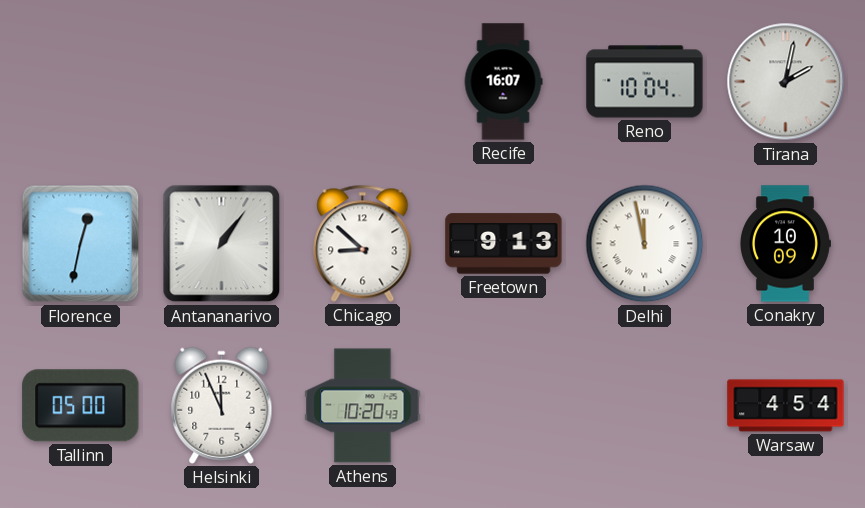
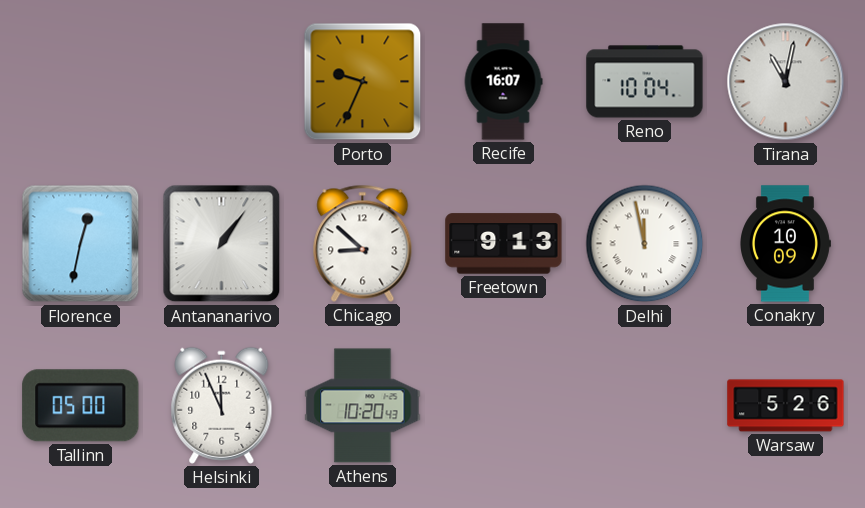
Porto: none -> 9:34 (363, 82)
Tirana: 2:02 -> 11:02 (786, 82)
Warsaw: 4:54 -> 5:26 (786, 406)
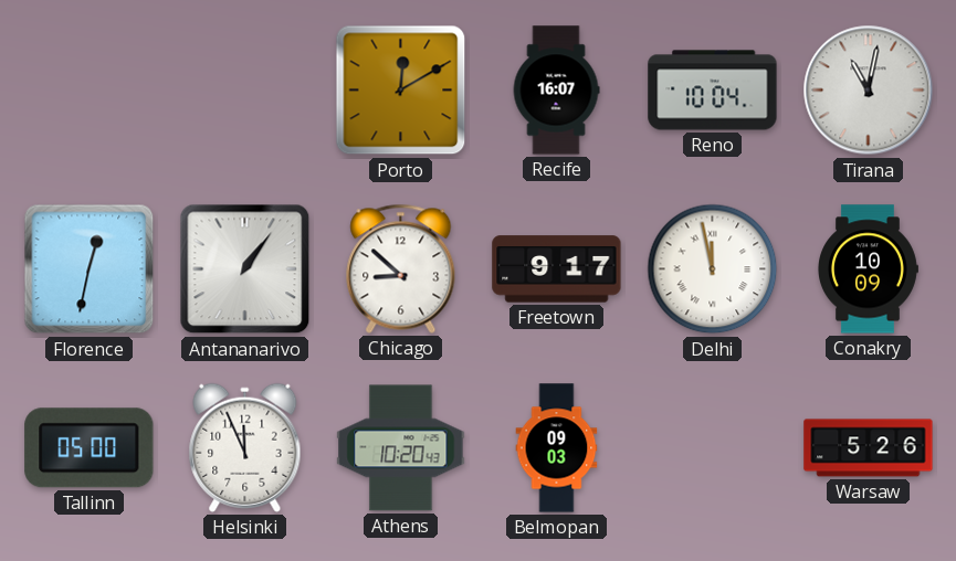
Porto: 9:34 -> 12:10 (401, 91)
Freetown: 9:13 -> 9:17 (557, 269)
Belmopan: none -> 09:03 (557, 448)
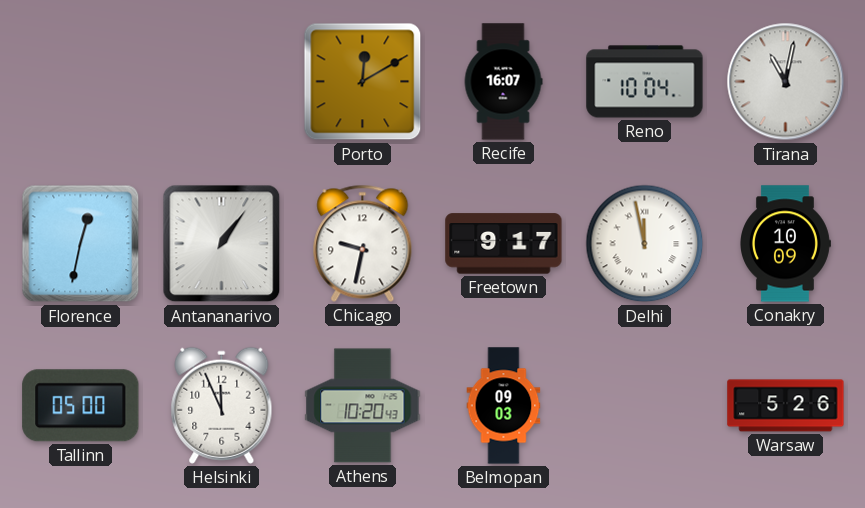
Chicago: 8:52 -> 9:32 (363, 243)
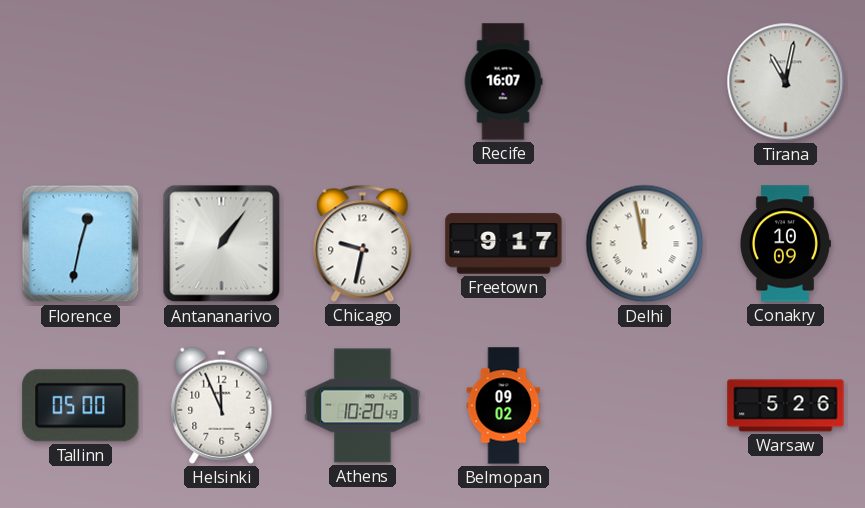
Porto: 12:10 -> none (363, 82)
Reno: 10:04 -> none (645, 82)
Belmopan: 09:03 -> 09:02 (504, 406)
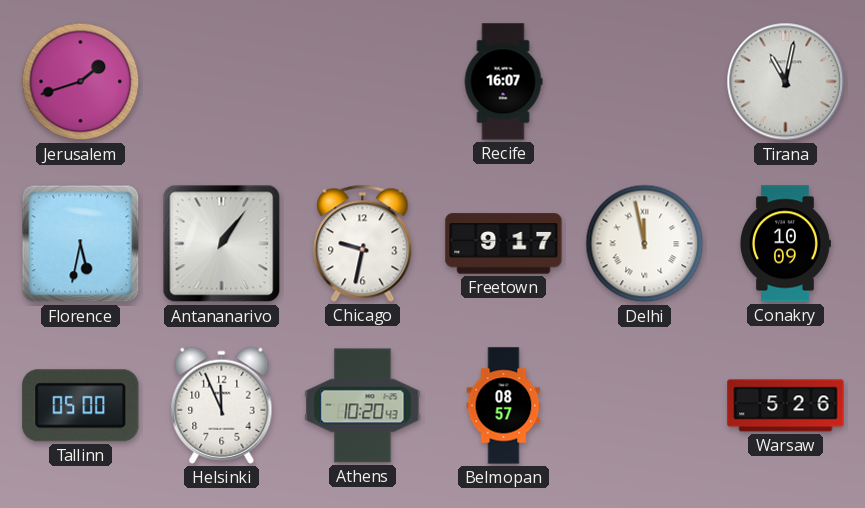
Jerusalem: none -> 1:42 (81, 82)
Florence: 12:32 -> 5:32 (81, 244)
Belmopan: 09:02 -> 08:57 (504, 406)
